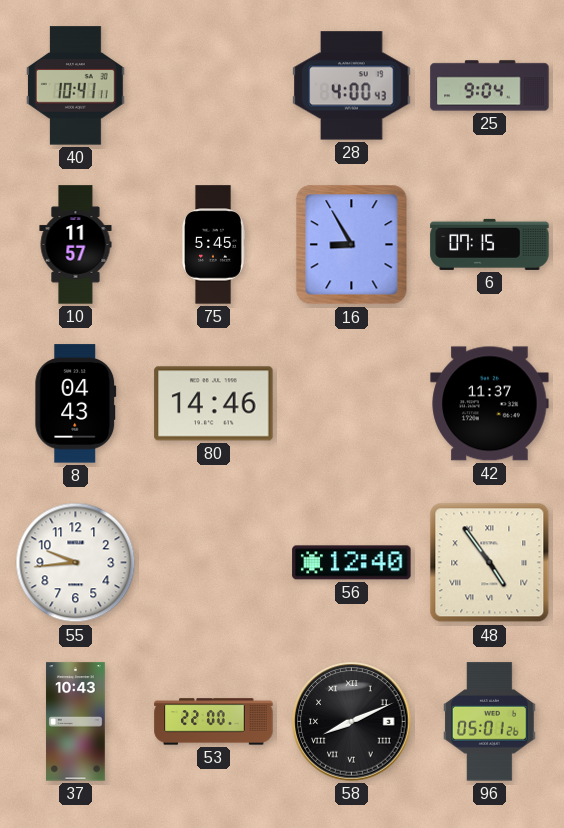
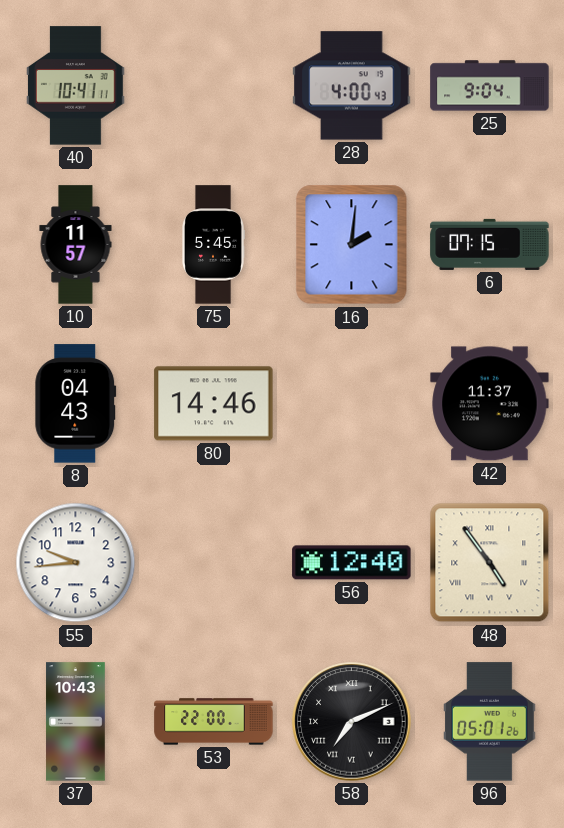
16: 8:55 -> 2:01 (352, 245)
58: 8:11 -> 7:11 (352, 722)
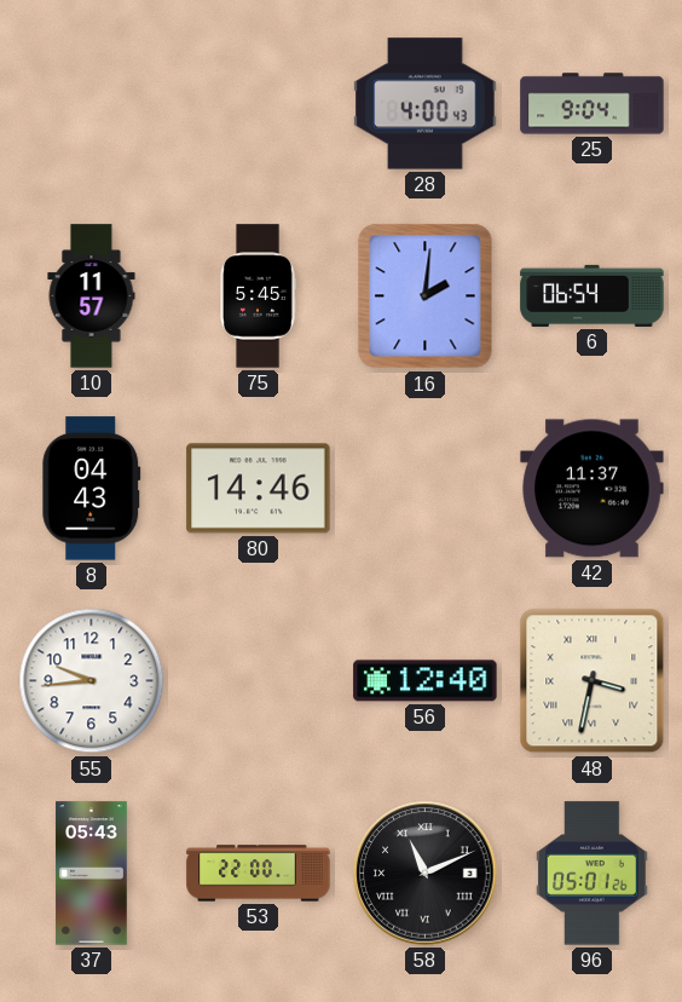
40: 10:41 -> none (76, 86)
6: 07:15 -> 06:54 (593, 295)
48: 4:54 -> 3:32 (593, 681)
37: 10:43 -> 05:43 (92, 874)
58: 7:11 -> 11:11 (426, 874)
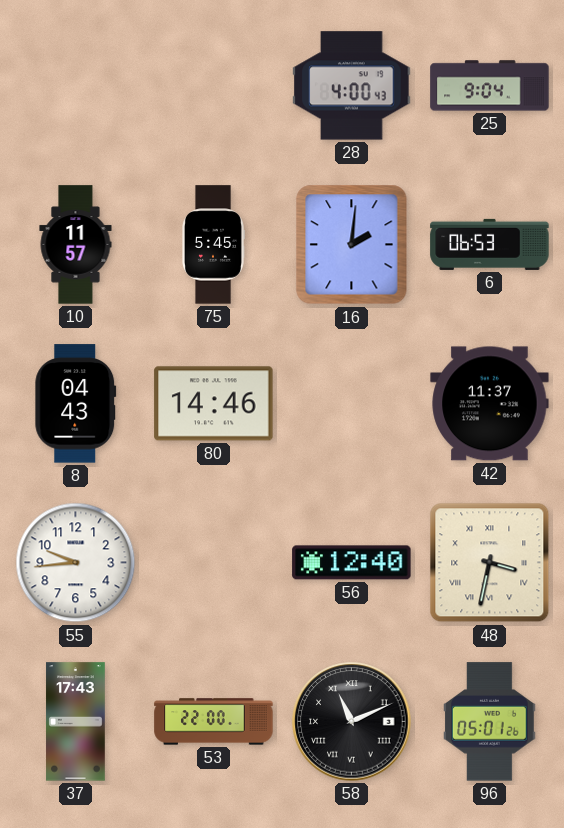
6: 06:54 -> 06:53 (490, 244)
37: 05:43 -> 17:43 (76, 722)
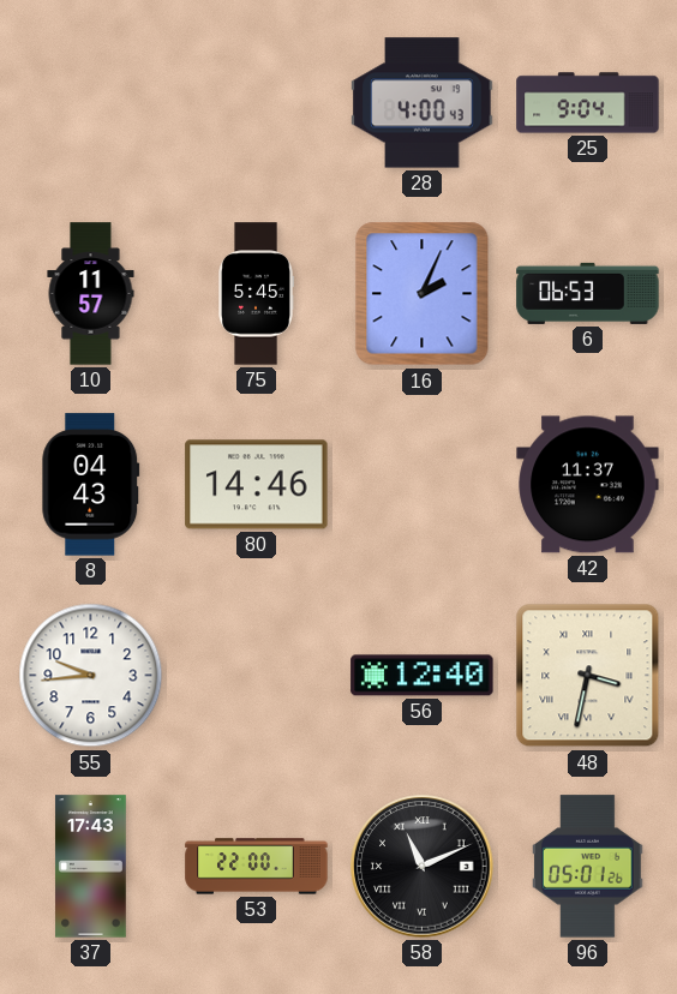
16: 2:01 -> 2:04 (423, 294)
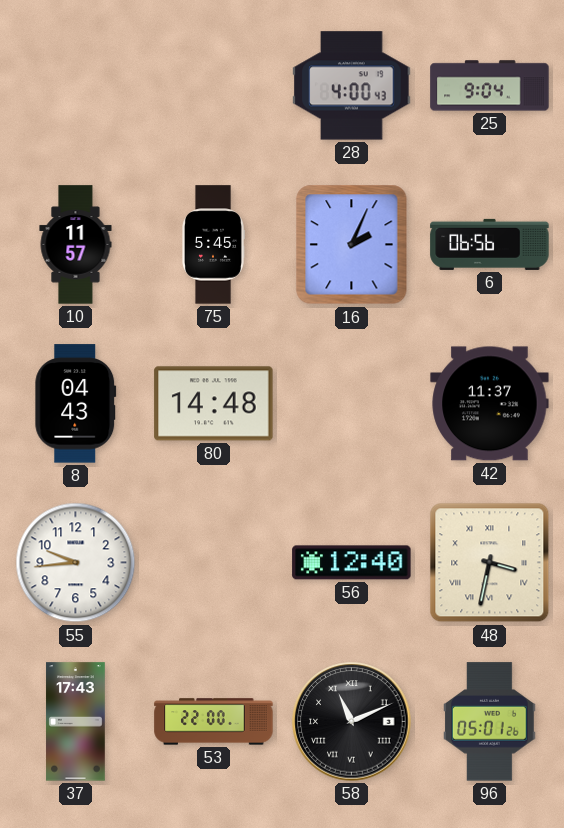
6: 06:53 -> 06:56 (490, 244)
80: 14:46 -> 14:48 (214, 404)
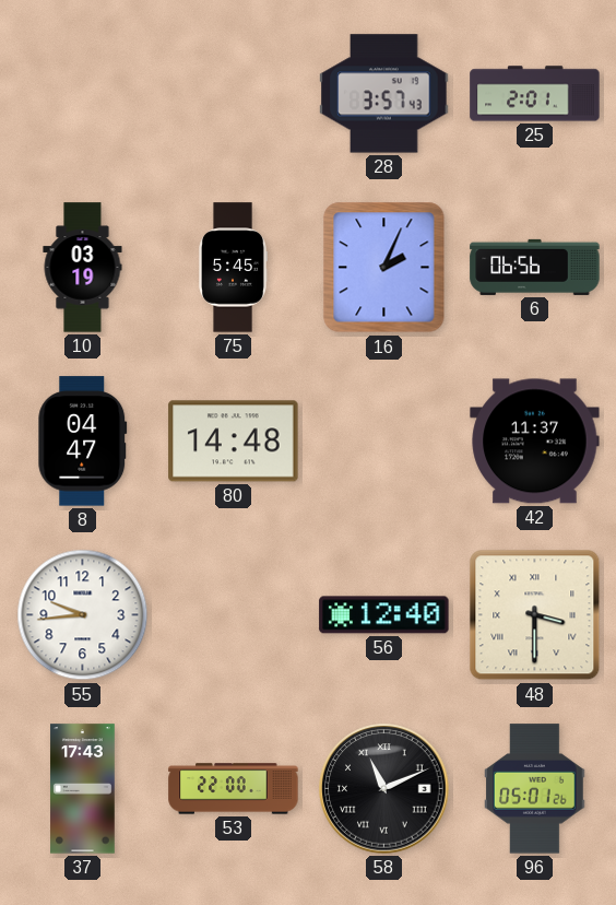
28: 4:00 -> 3:57 (384, 94)
25: 9:04 -> 2:01 (535, 94)
10: 11:57 -> 03:19 (83, 268)
8: 04:43 -> 04:47 (83, 442)
48: 3:32 -> 3:30 (535, 615)
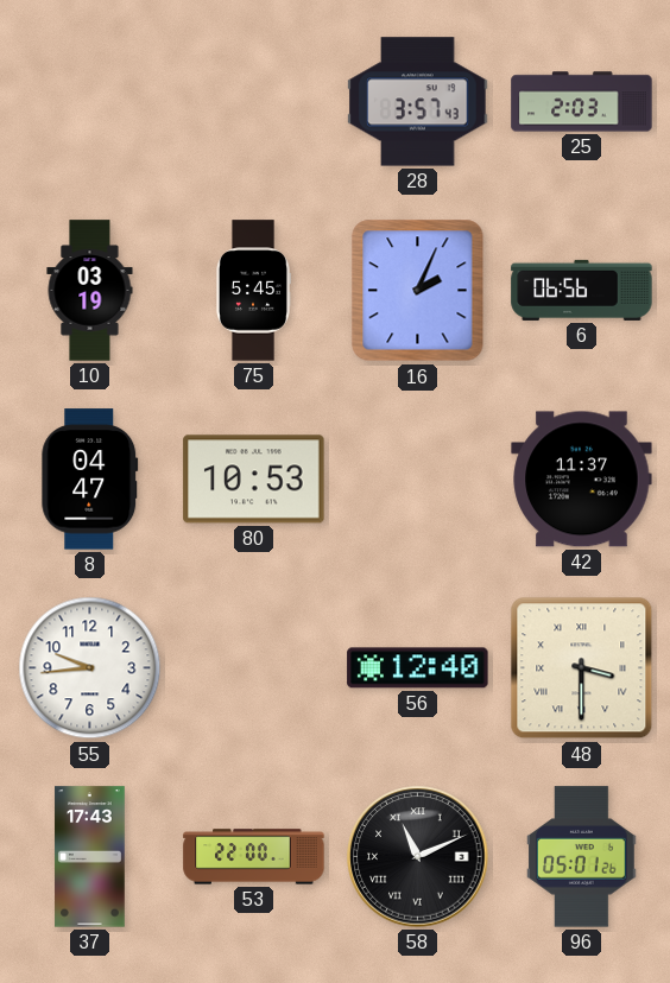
25: 2:01 -> 2:03 (582, 102)
80: 14:48 -> 10:53 (254, 480)
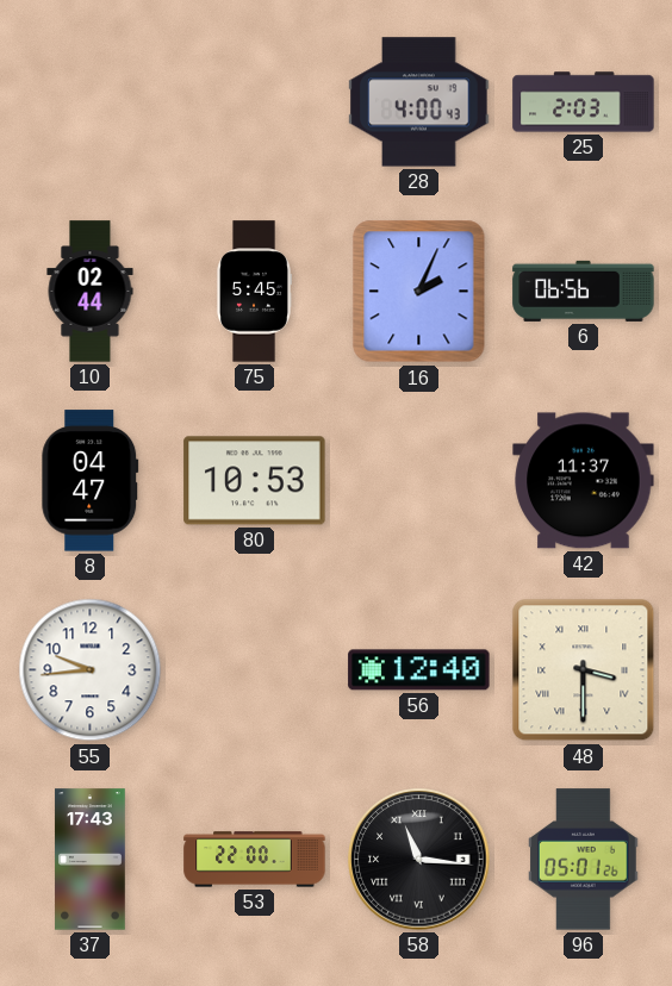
28: 3:57 -> 4:00 (419, 102)
10: 03:19 -> 02:44 (91, 292)
58: 11:11 -> 11:16 (419, 860)
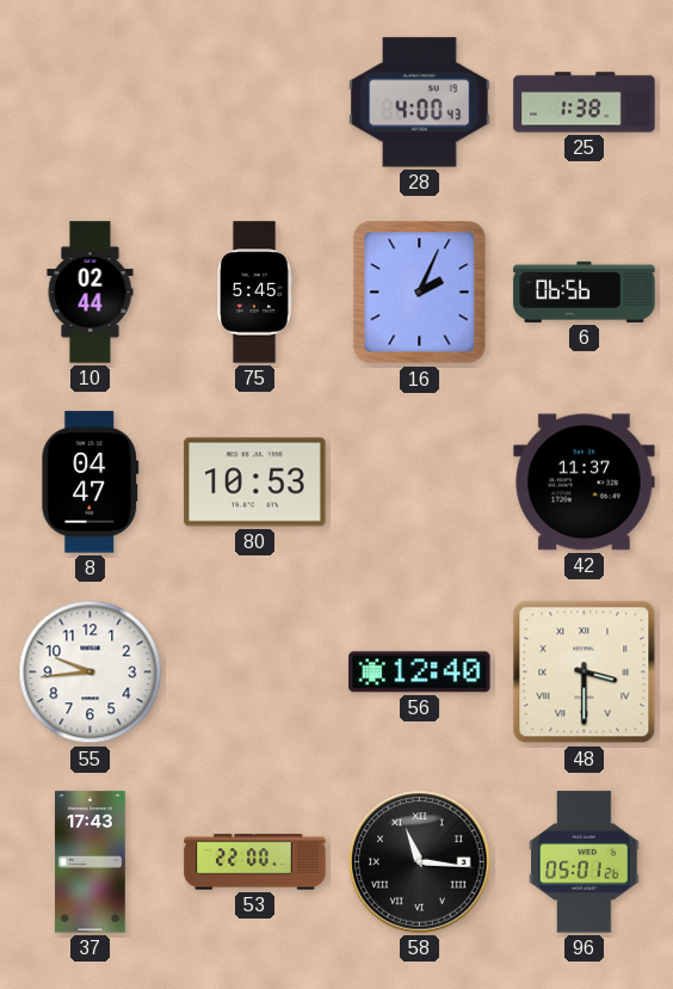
25: 2:03 -> 1:38 (585, 103)
